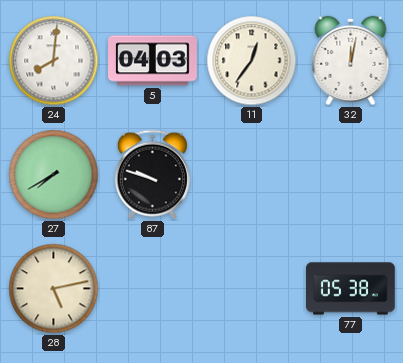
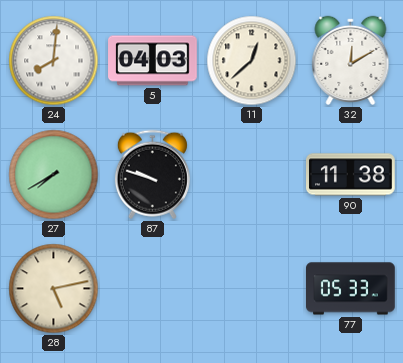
11: 12:36 -> 12:38 (252, 61)
32: 12:02 -> 12:10 (351, 60)
90: none -> 11:38 (351, 175)
77: 05:38 -> 05:33 (351, 289)
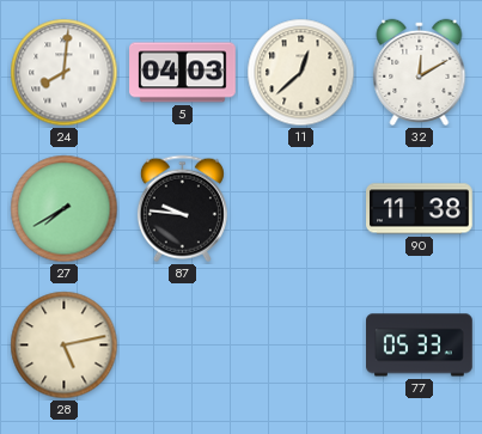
87: 9:48 -> 9:46 (182, 209)
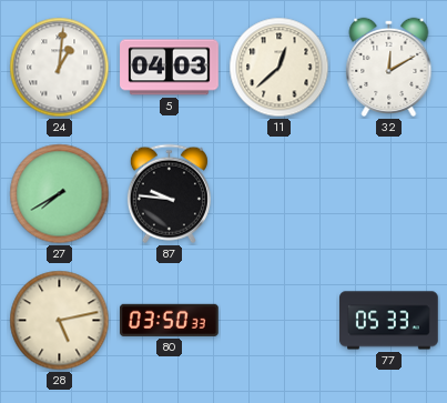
24: 8:01 -> 1:01 (60, 68)
90: 11:38 -> none (420, 209)
80: none -> 03:50 (170, 320)
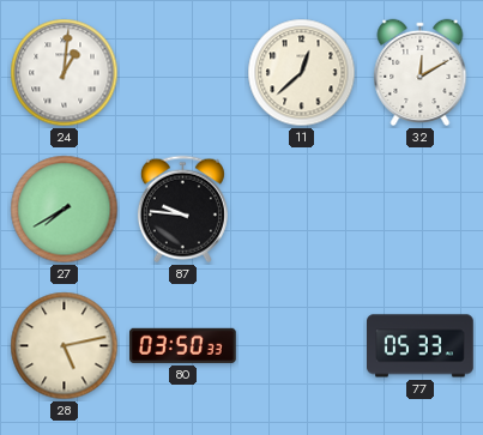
5: 04:03 -> none (170, 68)
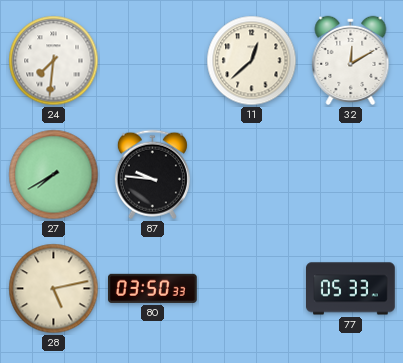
24: 1:01 -> 7:31 (54, 61)
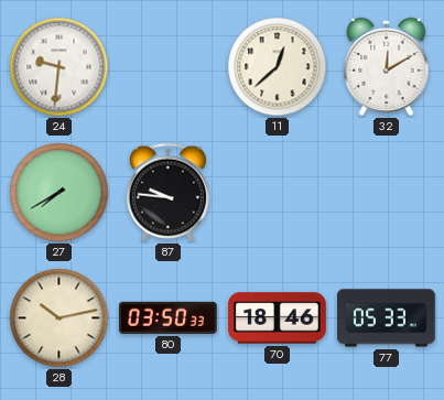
24: 7:31 -> 9:31 (59, 67)
28: 5:13 -> 10:13 (59, 318)
70: none -> 18:46 (278, 318)
